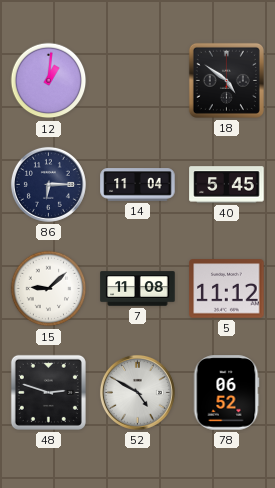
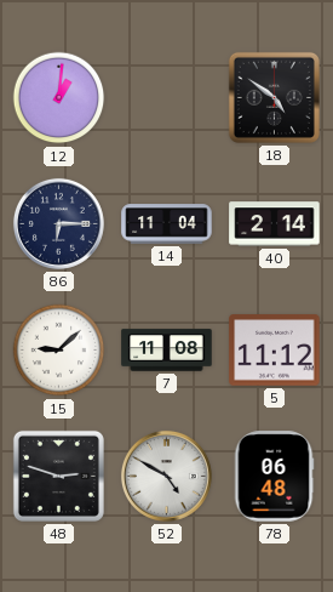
40: 5:45 -> 2:14 (275, 224)
78: 06:52 -> 06:48 (274, 477)
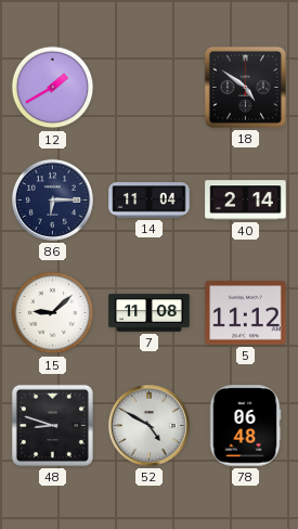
12: 1:01 -> 1:40 (53, 88)
48: 2:48 -> 8:48 (52, 425)
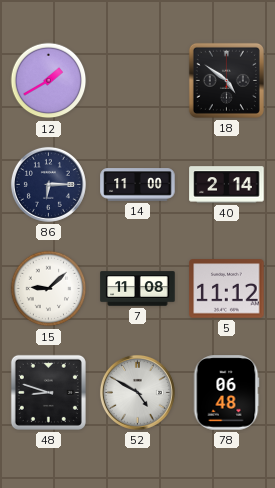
14: 11:04 -> 11:00 (138, 185)
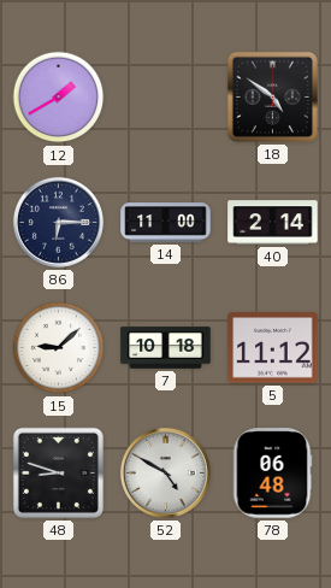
7: 11:08 -> 10:18 (166, 348)
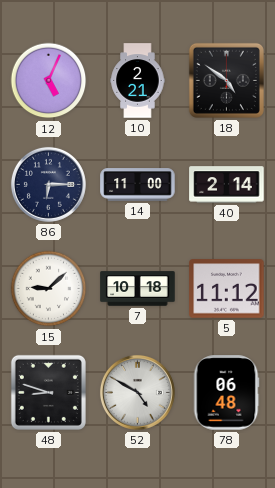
12: 1:40 -> 5:04 (49, 81)
10: none -> 2:21 (138, 81)
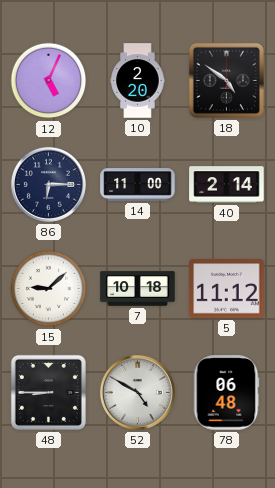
10: 2:21 -> 2:20 (138, 81)
48: 8:48 -> 8:45 (48, 392)
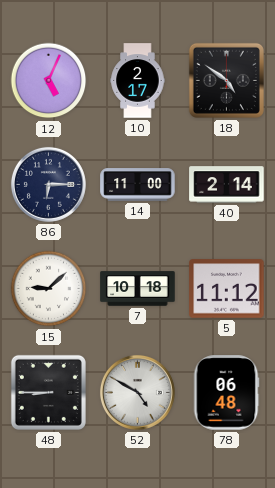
10: 2:20 -> 2:17 (138, 81)
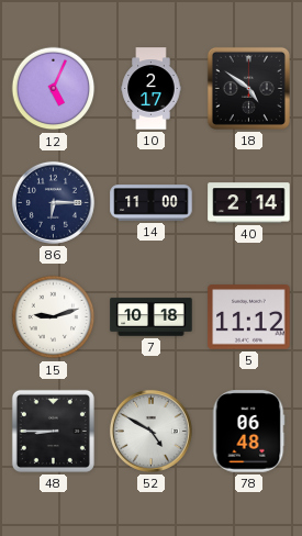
15: 9:08 -> 9:12 (54, 317)
